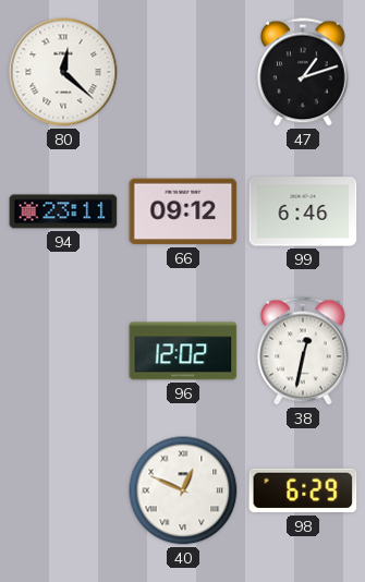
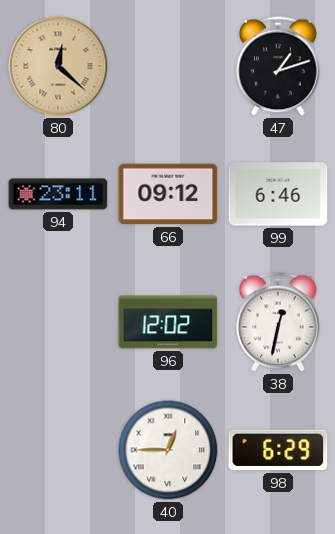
80 dial: white -> champagne (58, 66)
40: 12:49 -> 12:45 (168, 450)
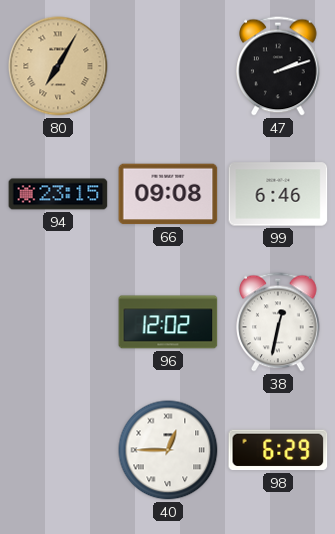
80: 12:22 -> 7:05 (58, 66)
47: 1:12 -> 2:12 (278, 66)
94: 23:11 -> 23:15 (58, 194)
66: 09:12 -> 09:08 (168, 194)
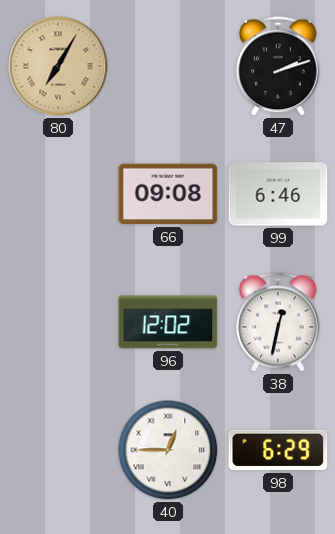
94: 23:15 -> none (58, 194)
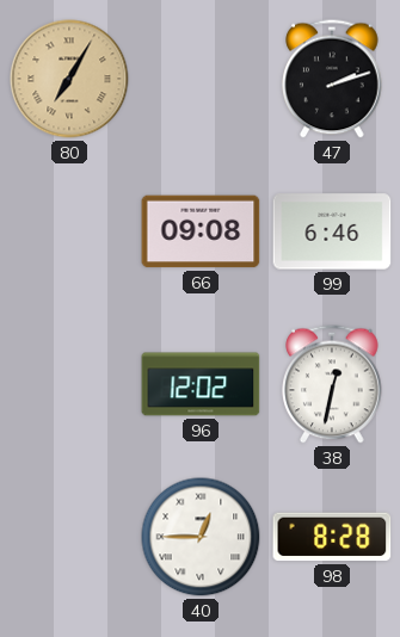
98: 6:29 -> 8:28 (332, 537)
